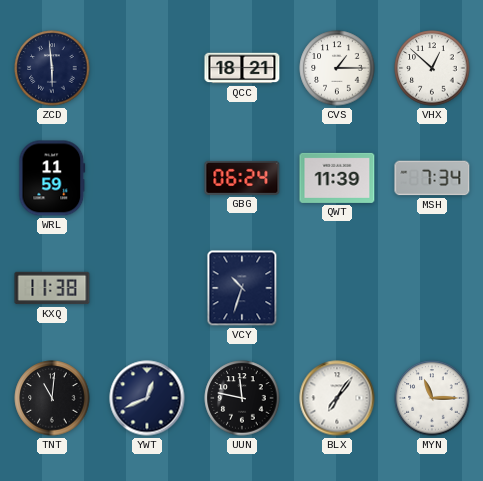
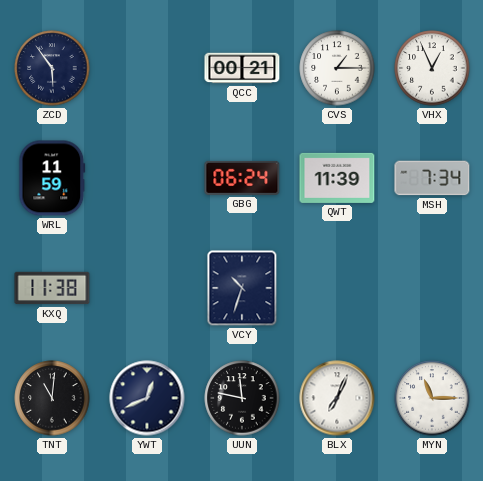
ZCD: 5:59 -> 5:54 (52, 68)
QCC: 18:21 -> 00:21 (242, 68)
VHX: 12:52 -> 12:56 (432, 68)
BLX: 7:06 -> 7:04 (337, 398)
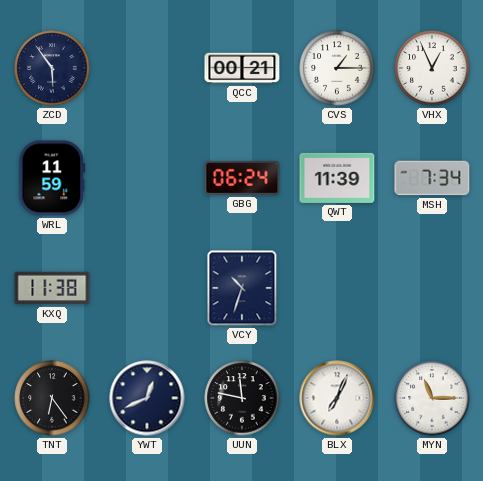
TNT: 11:01 -> 6:24 (52, 398)
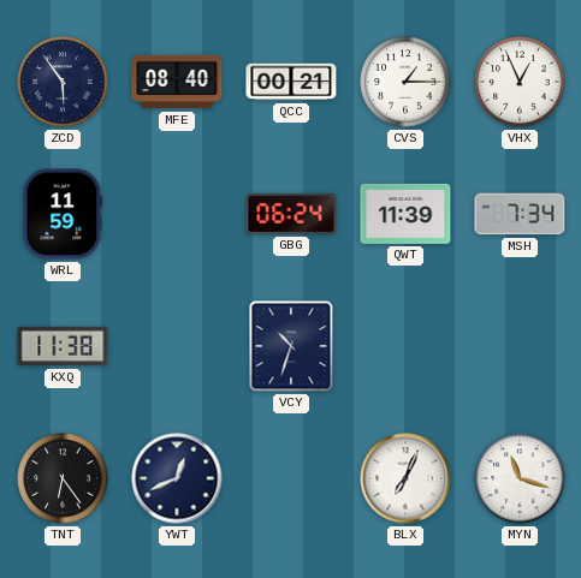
MFE: none -> 08:40 (177, 82)
UUN: 11:47 -> none (242, 398)
MYN: 11:15 -> 11:18 (520, 478)
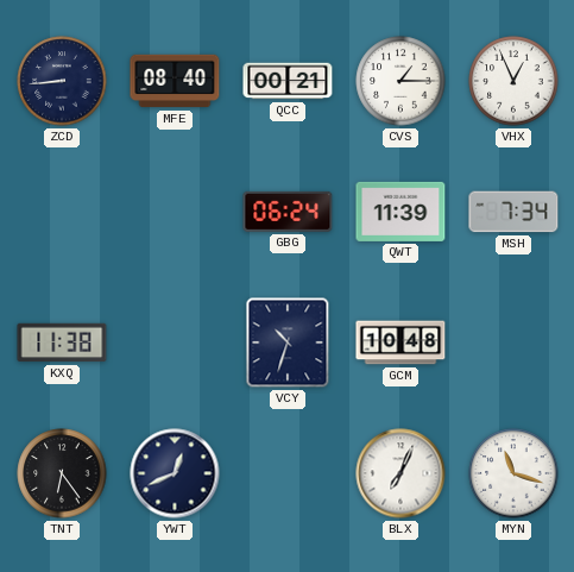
ZCD: 5:54 -> 8:44 (62, 81)
WRL: 11:59 -> none (63, 214)
GCM: none -> 10:48 (400, 342)
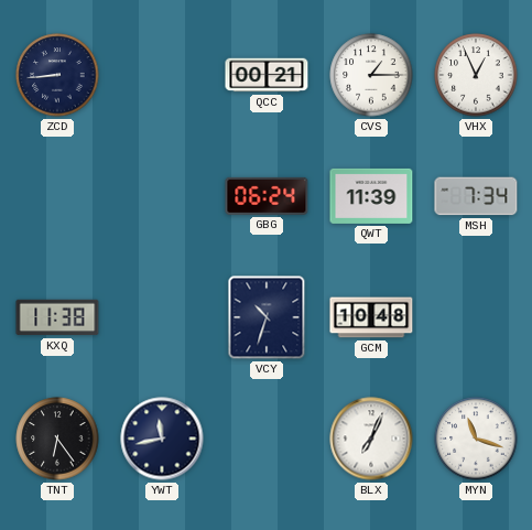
MFE: 08:40 -> none (175, 81)
YWT: 12:41 -> 11:43 (162, 439)
